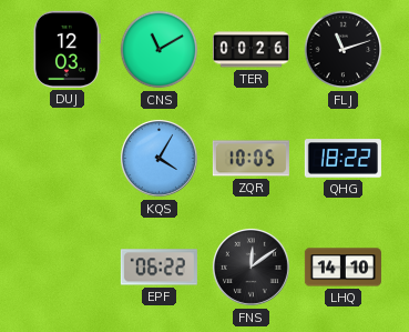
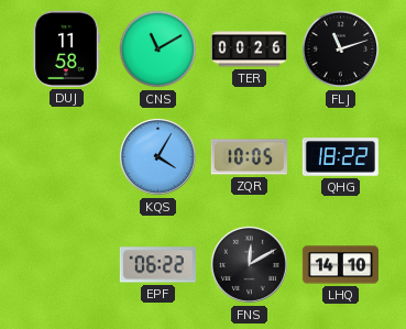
DUJ: 12:03 -> 11:58 (67, 48)
FNS: 12:09 -> 12:10 (249, 264)
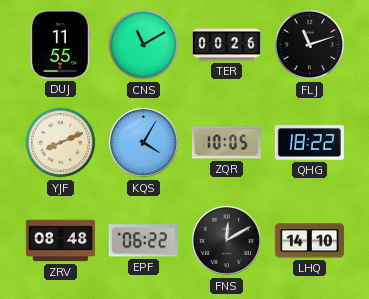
DUJ: 11:58 -> 11:55 (61, 44)
YJF: none -> 8:11 (61, 143)
ZRV: none -> 08:48 (60, 241)
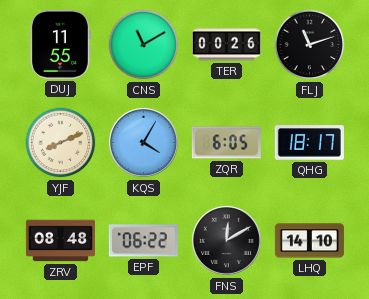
ZQR: 10:05 -> 6:05 (226, 143)
QHG: 18:22 -> 18:17 (309, 143)
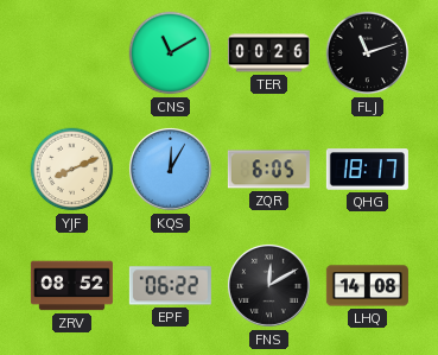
DUJ: 11:55 -> none (61, 44)
KQS: 4:05 -> 12:05 (170, 169)
ZRV: 08:48 -> 08:52 (71, 286)
LHQ: 14:10 -> 14:08 (367, 286)
